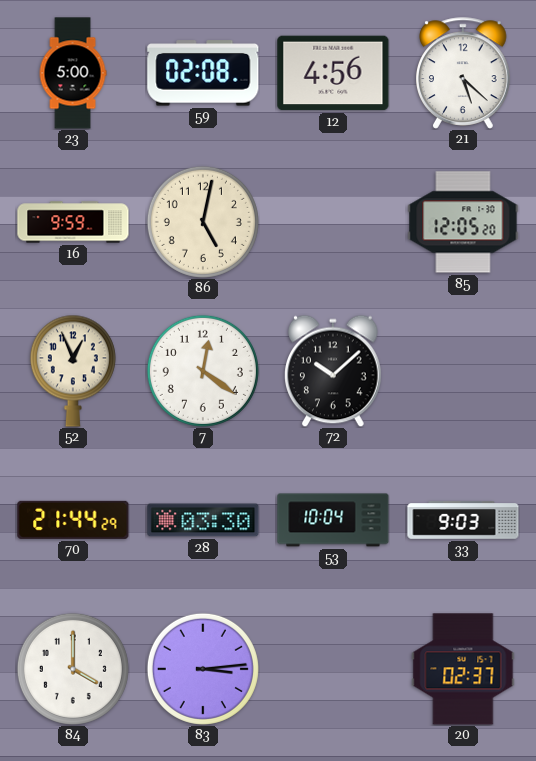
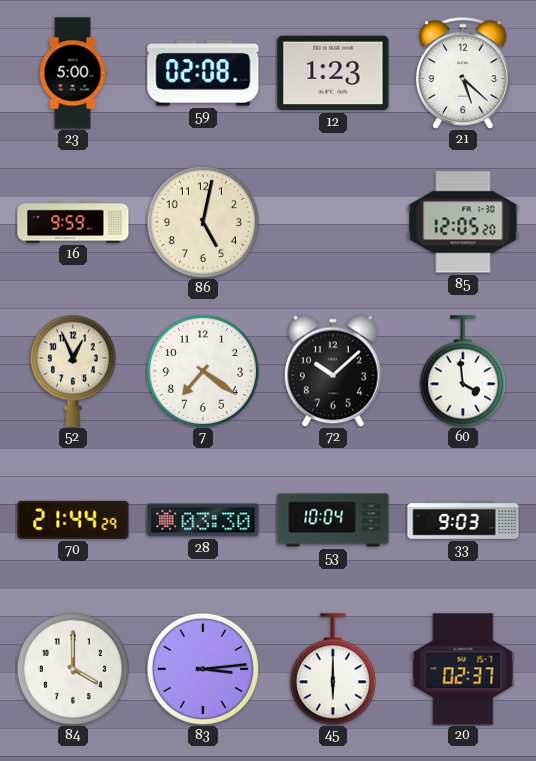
12: 4:56 -> 1:23 (333, 73)
7: 12:21 -> 7:21 (203, 371)
60: none -> 3:59 (463, 371)
45: none -> 6:00 (333, 669)
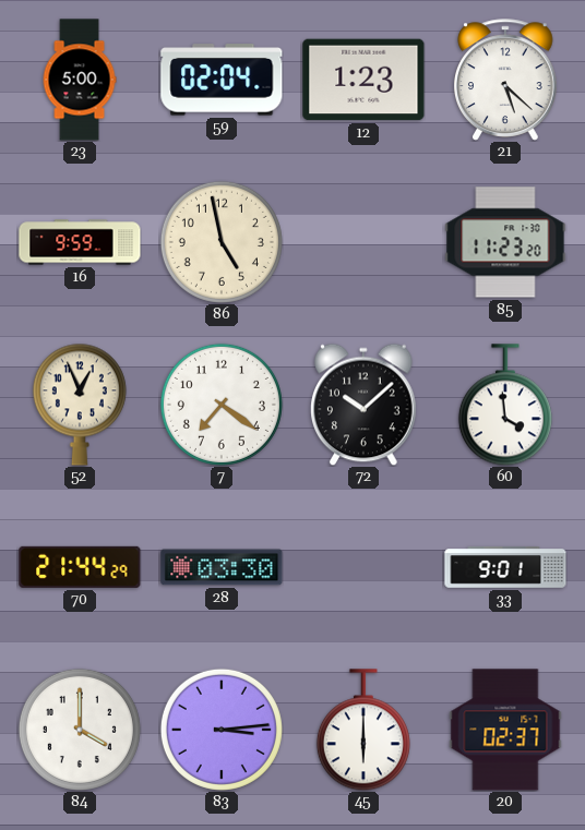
59: 02:08 -> 02:04 (222, 80)
86: 5:02 -> 4:58 (222, 242)
85: 12:05 -> 11:23 (505, 242)
53: 10:04 -> none (333, 520)
33: 9:03 -> 9:01 (505, 567)
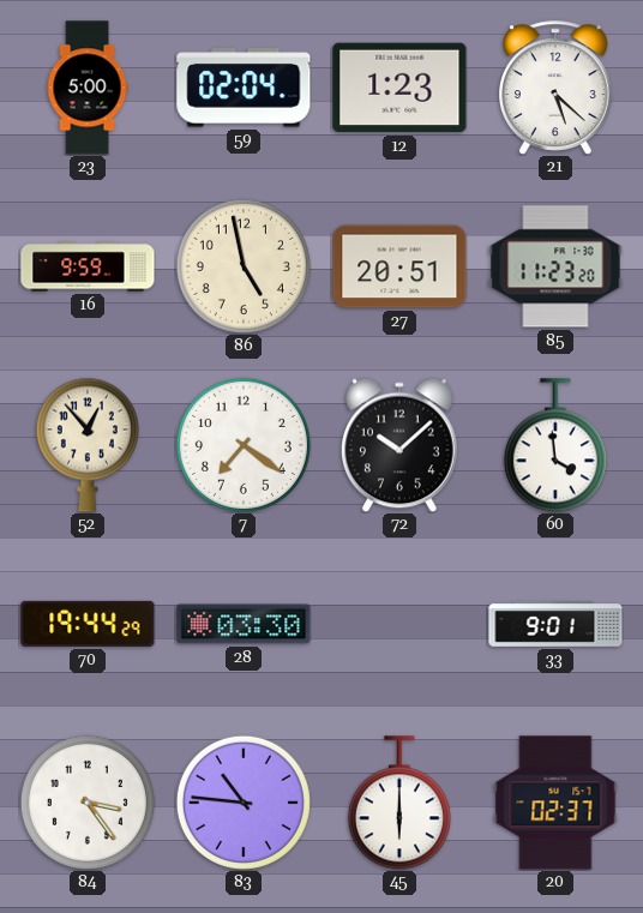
27: none -> 20:51 (399, 266)
52: 12:56 -> 12:53 (88, 445)
70: 21:44 -> 19:44 (88, 624)
84: 4:00 -> 3:24 (88, 803)
83: 3:14 -> 10:46 (244, 803)
